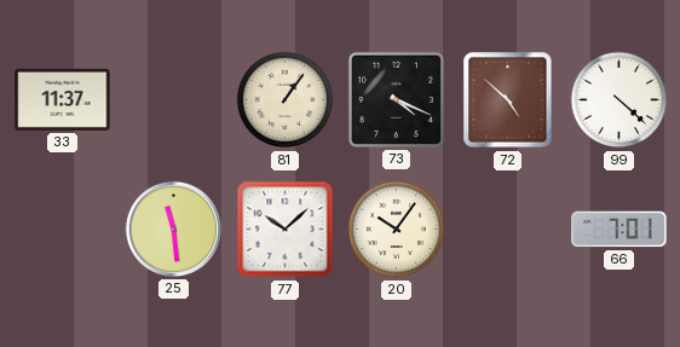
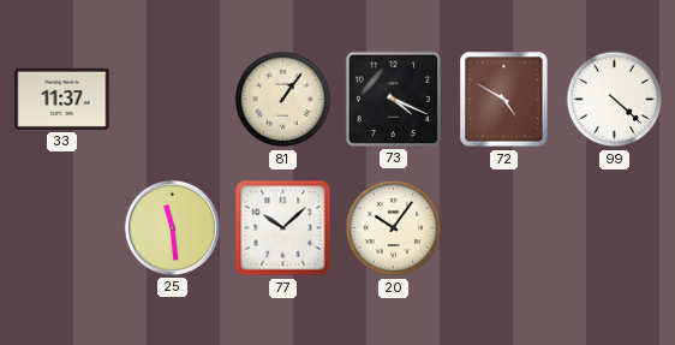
72: 4:52 -> 4:50 (504, 100)
66: 7:01 -> none (620, 230)
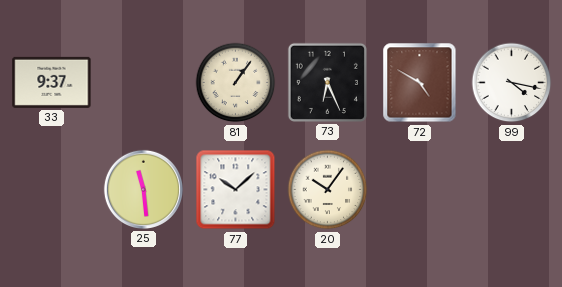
33: 11:37 -> 9:37 (52, 82)
73: 4:19 -> 6:26 (327, 82)
99: 4:22 -> 4:17 (512, 83)
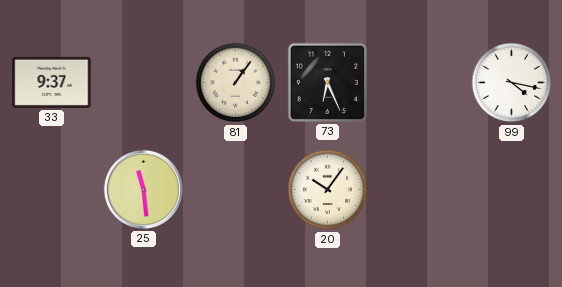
72: 4:50 -> none (420, 83)
77: 10:08 -> none (236, 190)
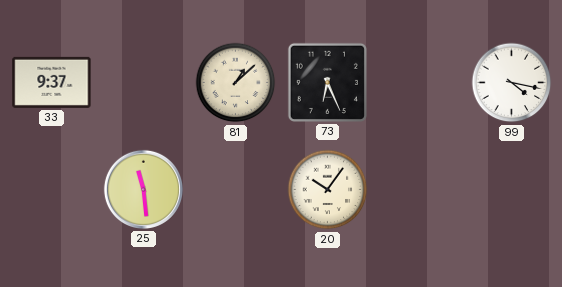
81: 1:06 -> 1:08 (236, 83)
